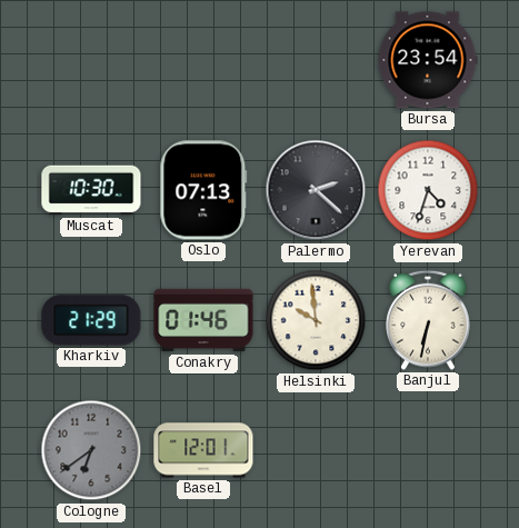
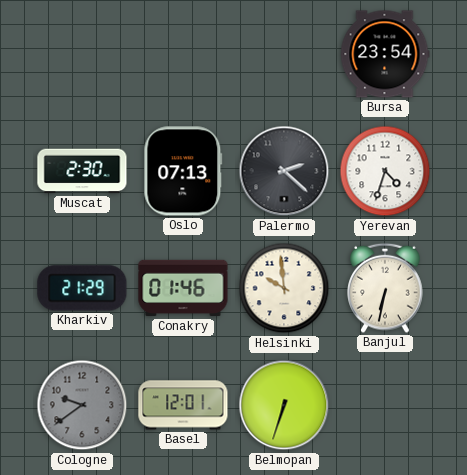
Muscat: 10:30 -> 2:30 (82, 171)
Cologne: 6:39 -> 9:39 (82, 405)
Belmopan: none -> 6:33 (284, 405)
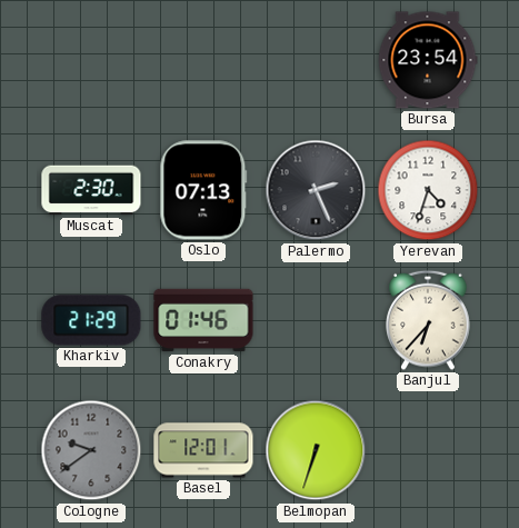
Palermo: 2:22 -> 2:26 (316, 190)
Helsinki: 9:59 -> none (284, 288)
Banjul: 6:32 -> 6:37 (428, 320)
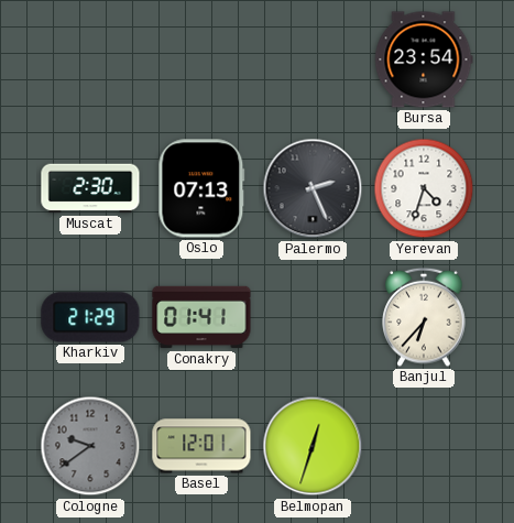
Conakry: 01:46 -> 01:41 (201, 317)
Belmopan: 6:33 -> 12:33 (313, 446)
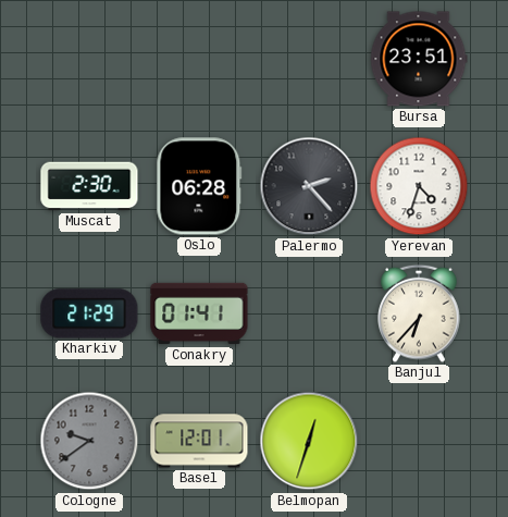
Bursa: 23:54 -> 23:51 (419, 59)
Oslo: 07:13 -> 06:28 (199, 186)
Palermo: 2:26 -> 2:23 (309, 186)
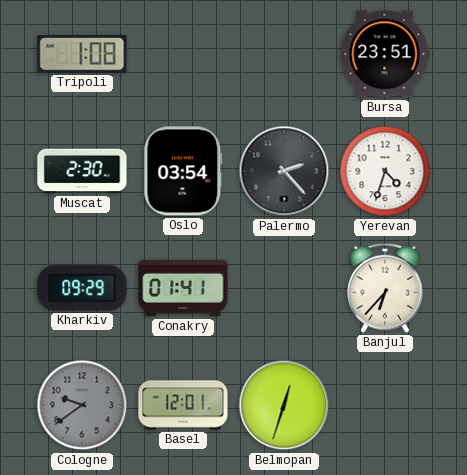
Tripoli: none -> 1:08 (82, 54)
Oslo: 06:28 -> 03:54 (183, 171)
Kharkiv: 21:29 -> 09:29 (82, 288)
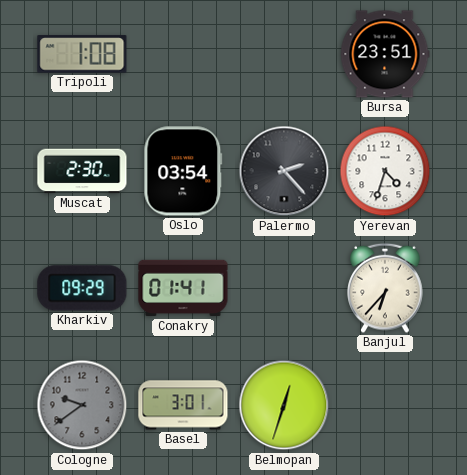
Basel: 12:01 -> 3:01 (183, 405)
